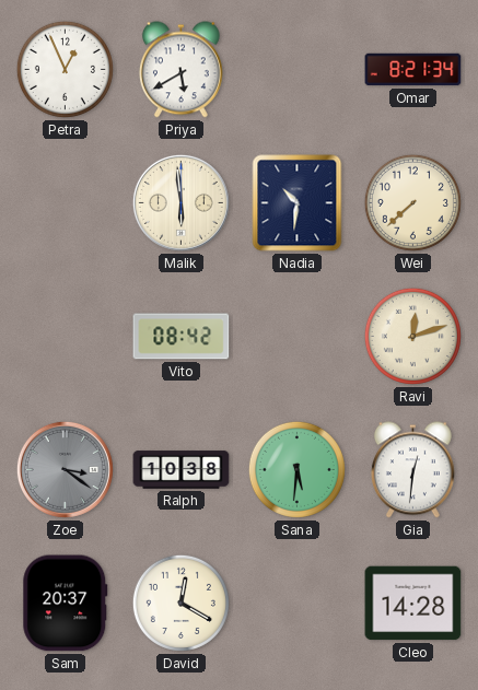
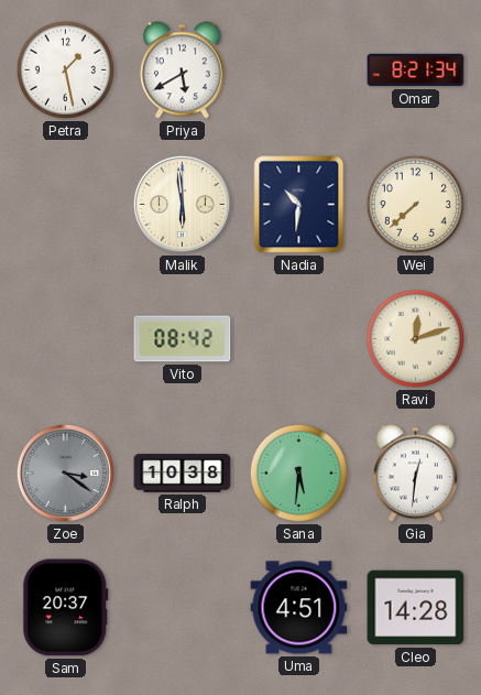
Petra: 12:56 -> 1:28 (65, 69)
David: 12:20 -> none (180, 603)
Uma: none -> 4:51 (299, 608)
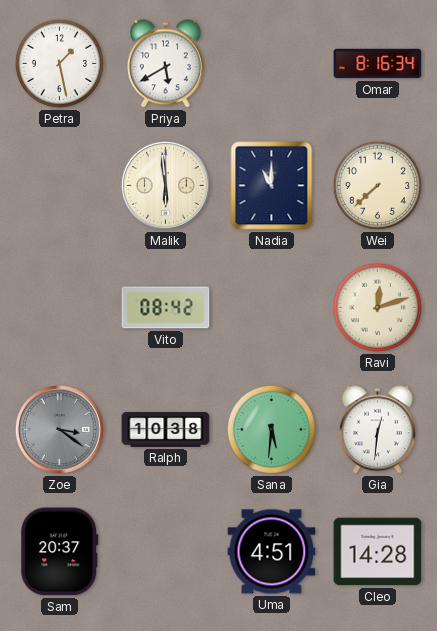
Omar: 8:21 -> 8:16 (378, 64)
Nadia: 10:31 -> 11:00 (272, 186)
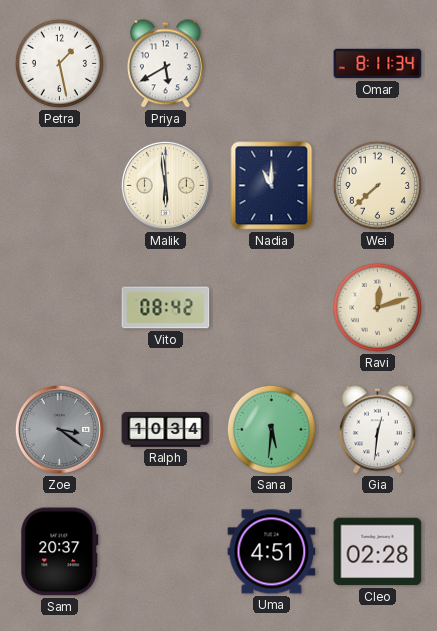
Omar: 8:16 -> 8:11 (378, 64)
Ralph: 10:38 -> 10:34 (166, 430)
Cleo: 14:28 -> 02:28 (378, 552)
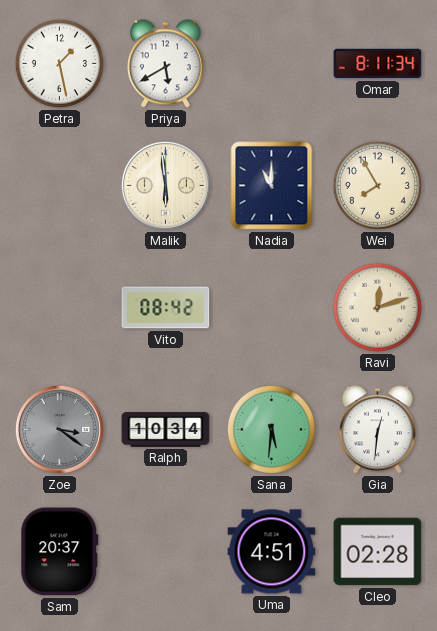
Wei: 7:38 -> 7:55 (377, 185)
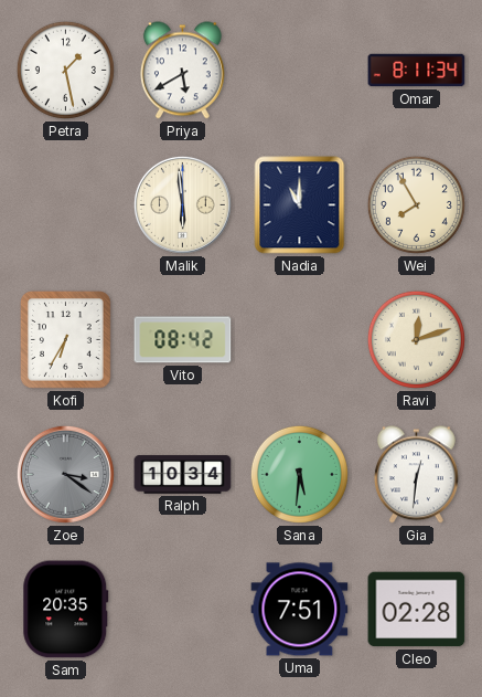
Kofi: none -> 6:35 (65, 339)
Sam: 20:37 -> 20:35 (66, 610)
Uma: 4:51 -> 7:51 (300, 610)
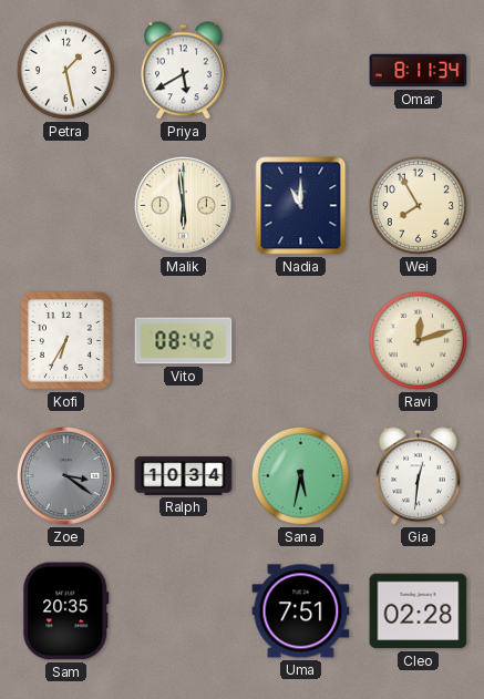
Sana: 5:31 -> 5:32 (300, 475)
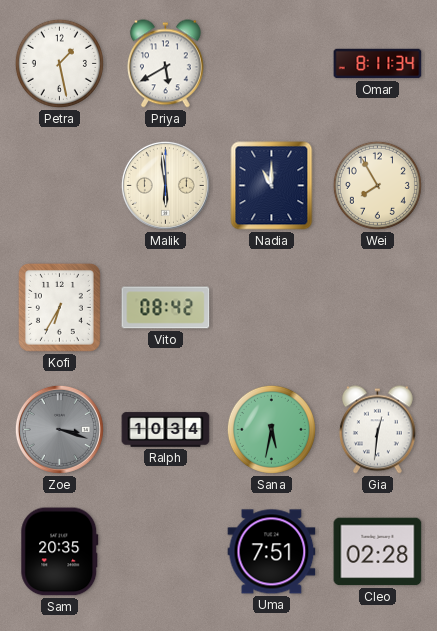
Ravi: 12:12 -> none (418, 340)
Zoe: 3:21 -> 3:18 (59, 429)
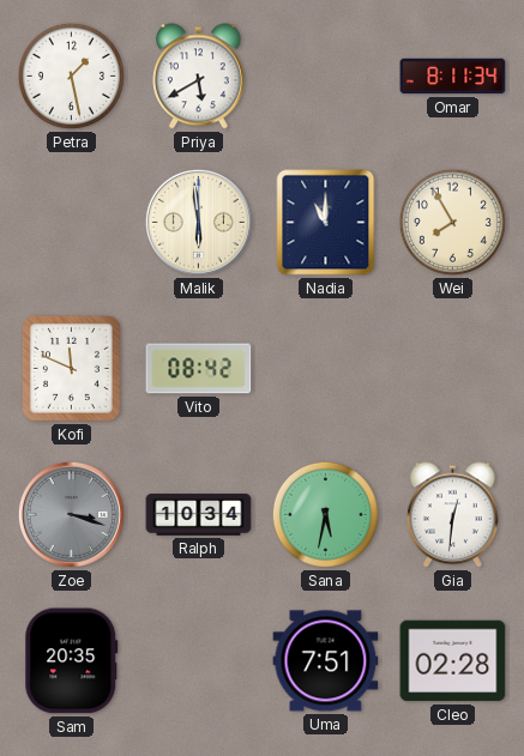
Kofi: 6:35 -> 11:49 (71, 368)
